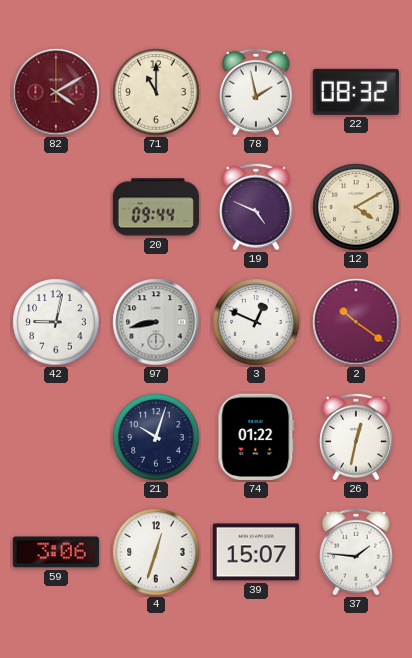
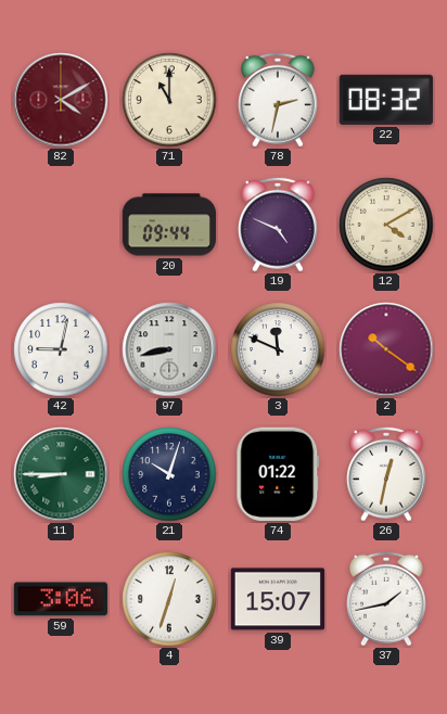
78: 1:58 -> 2:32 (278, 100)
3: 12:49 -> 11:49 (278, 349)
11: none -> 8:45 (61, 474)
37: 1:46 -> 1:43 (386, 599)
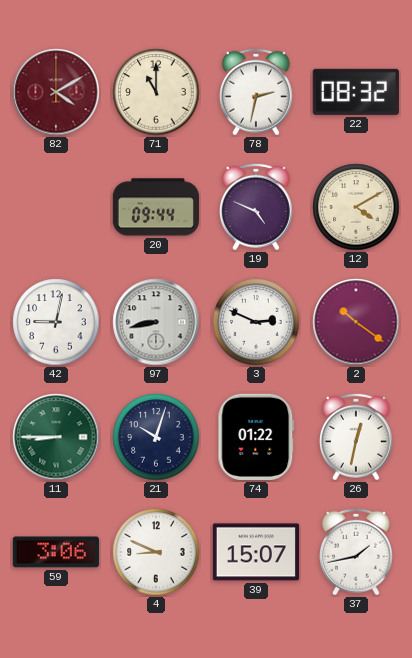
3: 11:49 -> 2:49 (256, 322)
4: 12:33 -> 8:49 (156, 552)
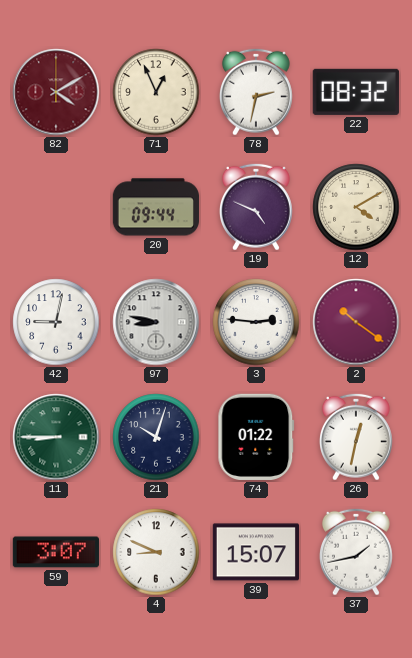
71: 11:00 -> 12:56 (156, 92)
97: 8:43 -> 8:47 (156, 322)
3: 2:49 -> 2:46 (256, 322)
59: 3:06 -> 3:07 (56, 552)
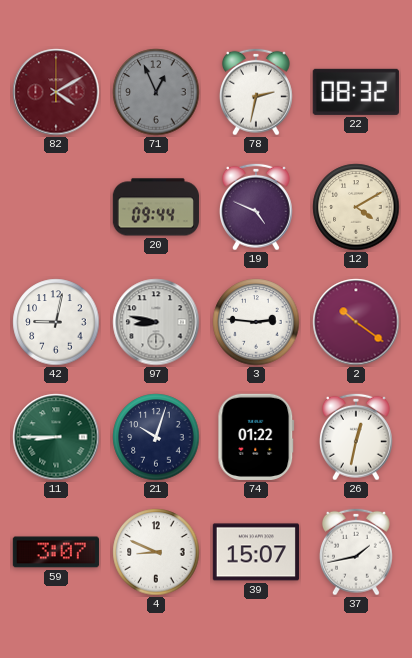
71 dial: cream -> grey (156, 92)
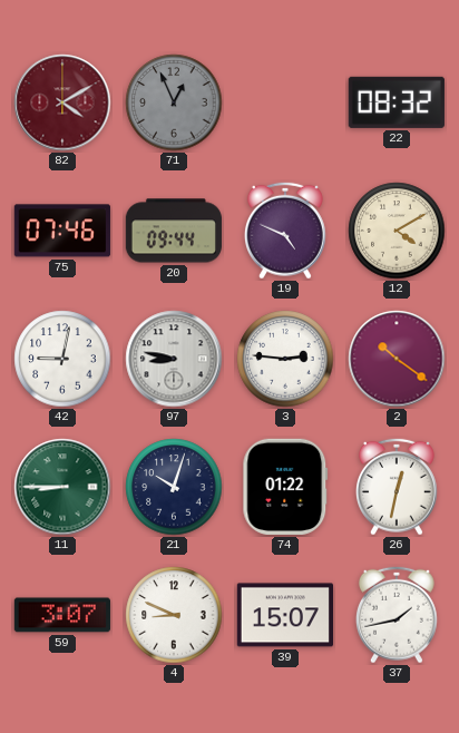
78: 2:32 -> none (256, 92)
75: none -> 07:46 (62, 231)
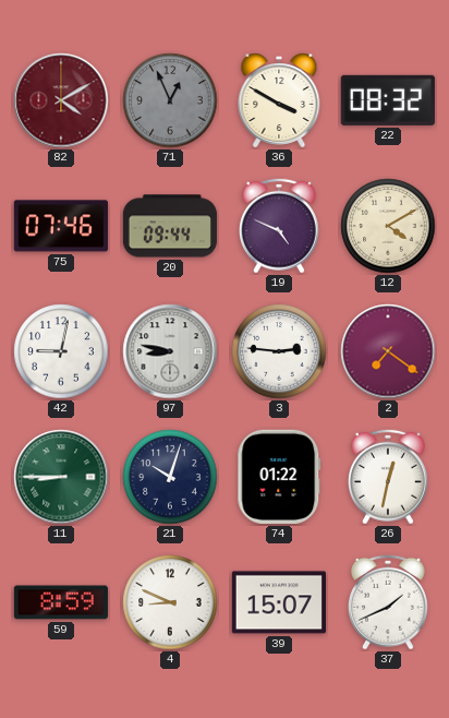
36: none -> 3:50 (279, 100)
2: 10:21 -> 7:21 (388, 351)
59: 3:07 -> 8:59 (61, 602)
37: 1:43 -> 1:41 (388, 602)
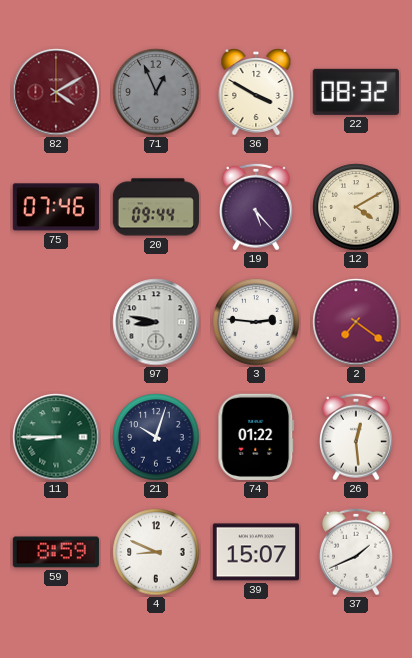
19: 4:49 -> 5:23 (256, 207)
42: 9:02 -> none (61, 351)
26: 12:32 -> 12:29 (356, 437)
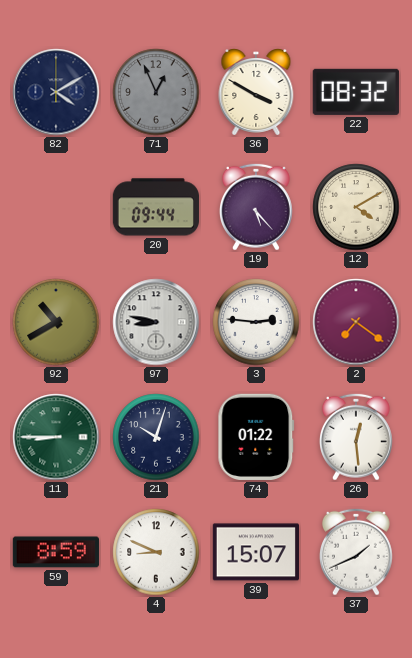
82 dial: burgundy -> navy (56, 92)
75: 07:46 -> none (56, 207)
92: none -> 10:40 (56, 322)
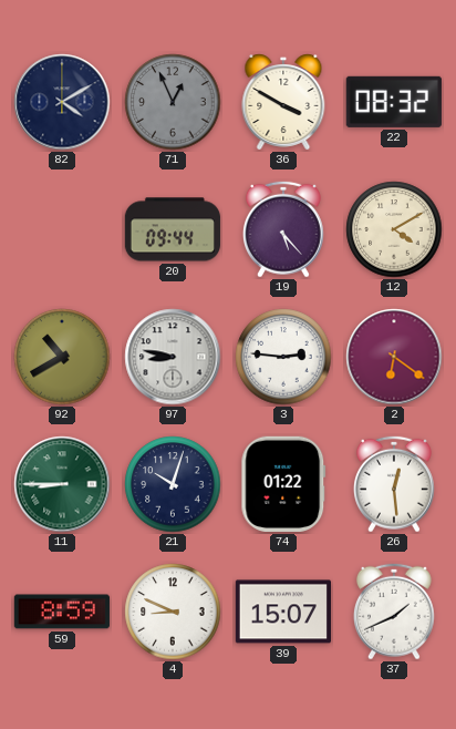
2: 7:21 -> 6:21 (394, 357)
